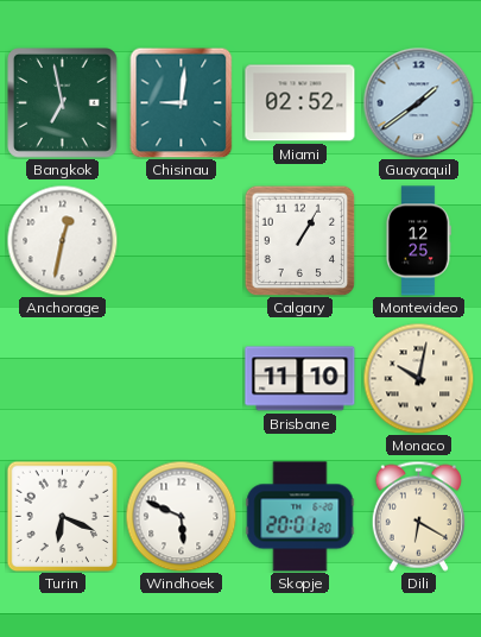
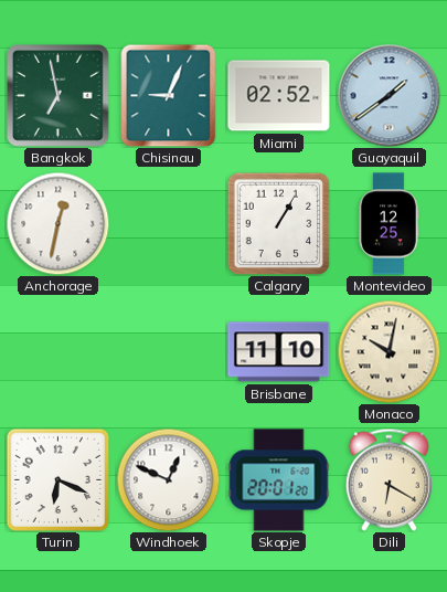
Chisinau: 9:01 -> 9:04 (169, 95)
Windhoek: 5:49 -> 12:49 (168, 479)
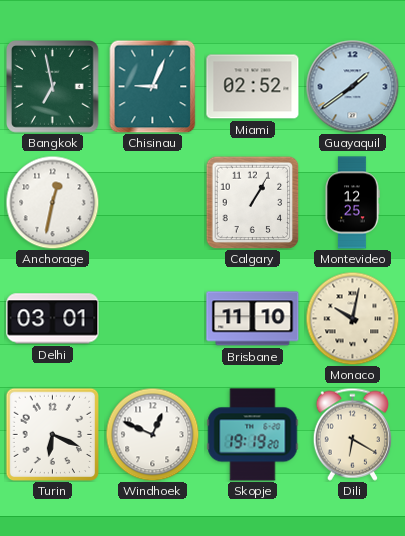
Delhi: none -> 03:01 (53, 319)
Skopje: 20:01 -> 19:19 (253, 435)
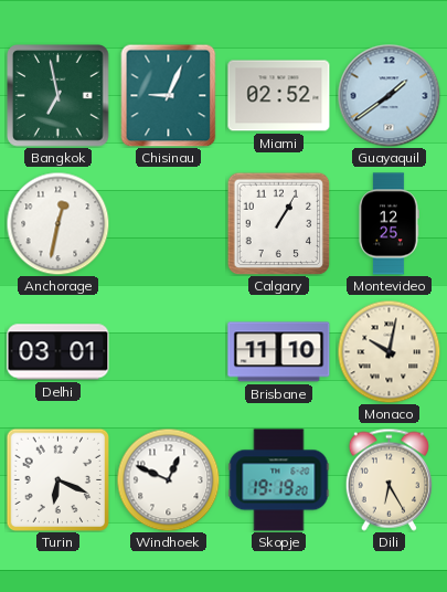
Dili: 6:20 -> 6:25 (389, 479)
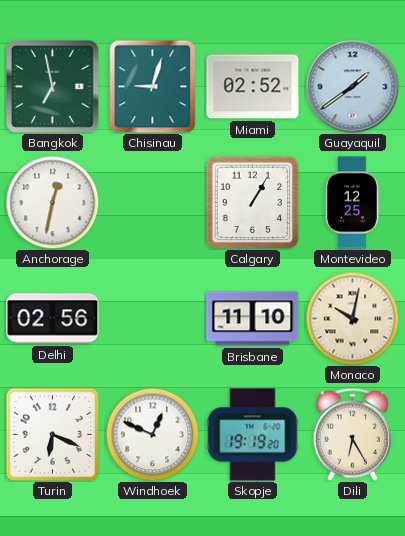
Chisinau: 9:04 -> 9:03 (153, 86)
Delhi: 03:01 -> 02:56 (53, 319)
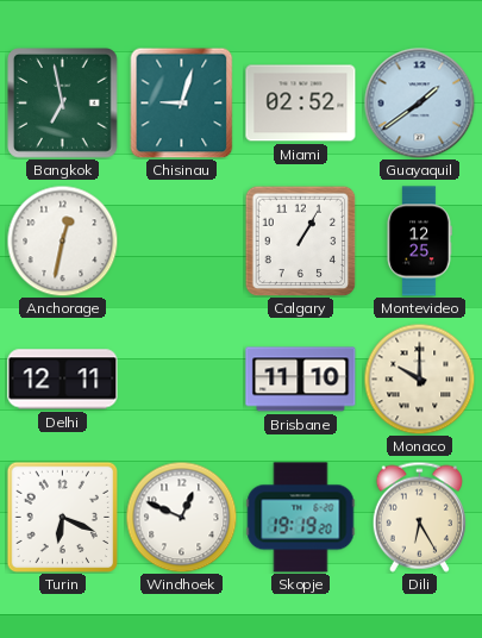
Delhi: 02:56 -> 12:11 (63, 380)
Monaco: 10:02 -> 10:00 (419, 379)
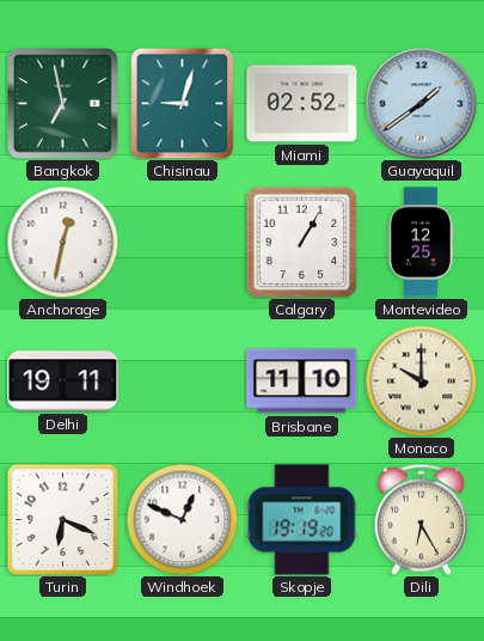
Delhi: 12:11 -> 19:11 (63, 381)
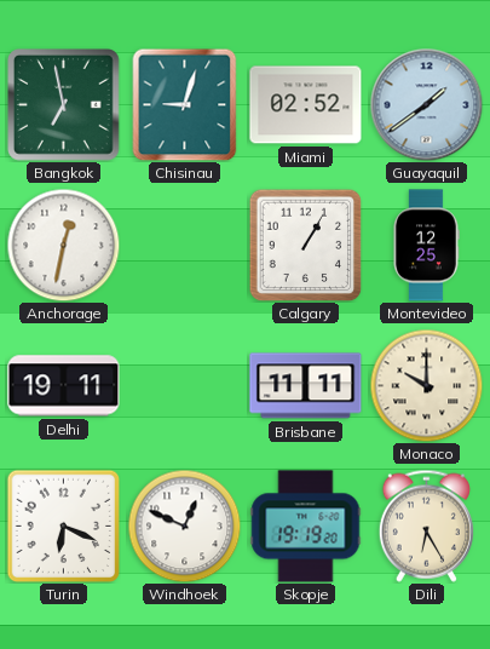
Brisbane: 11:10 -> 11:11 (306, 386)
